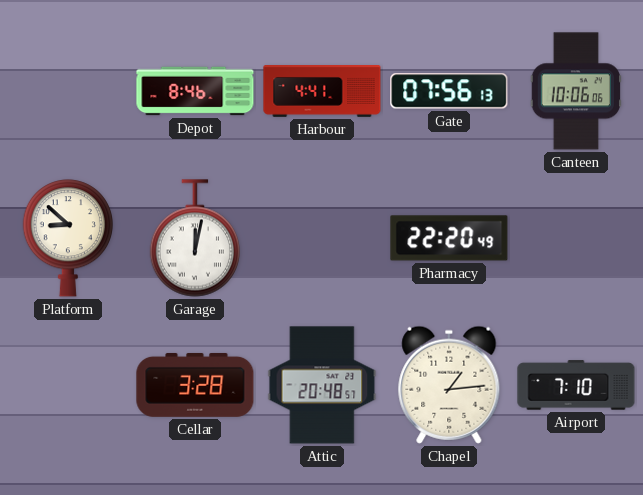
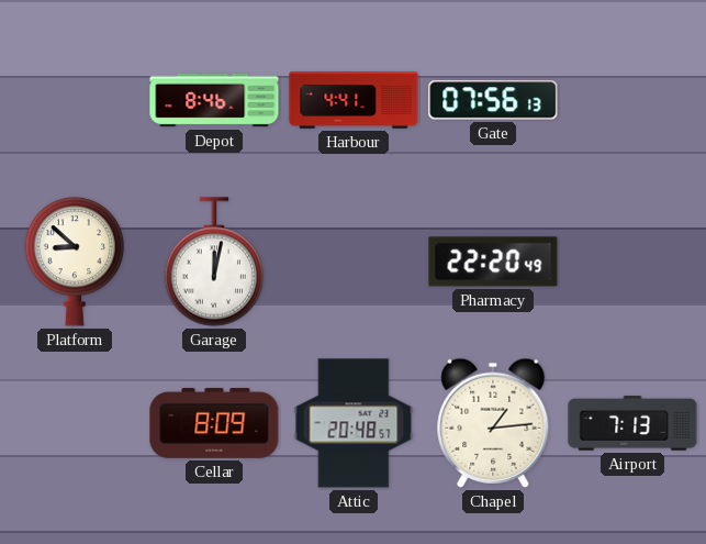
Canteen: 10:06 -> none (575, 91)
Cellar: 3:28 -> 8:09 (214, 423)
Airport: 7:10 -> 7:13 (632, 423)
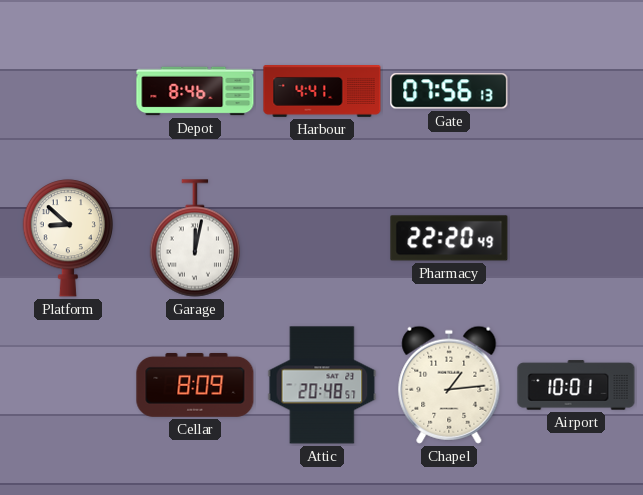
Airport: 7:13 -> 10:01 (576, 385)
